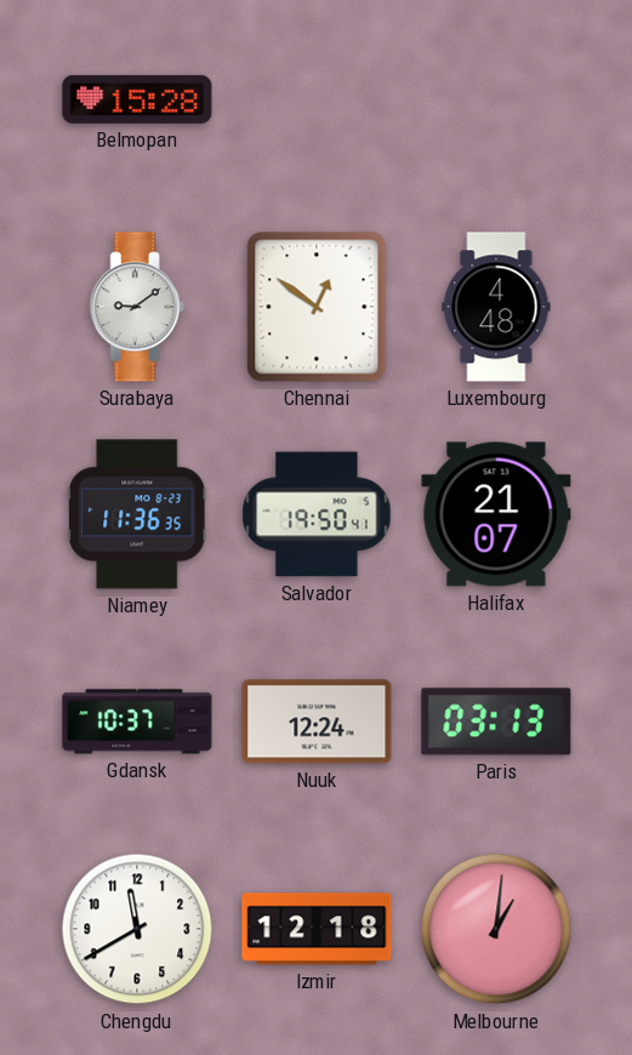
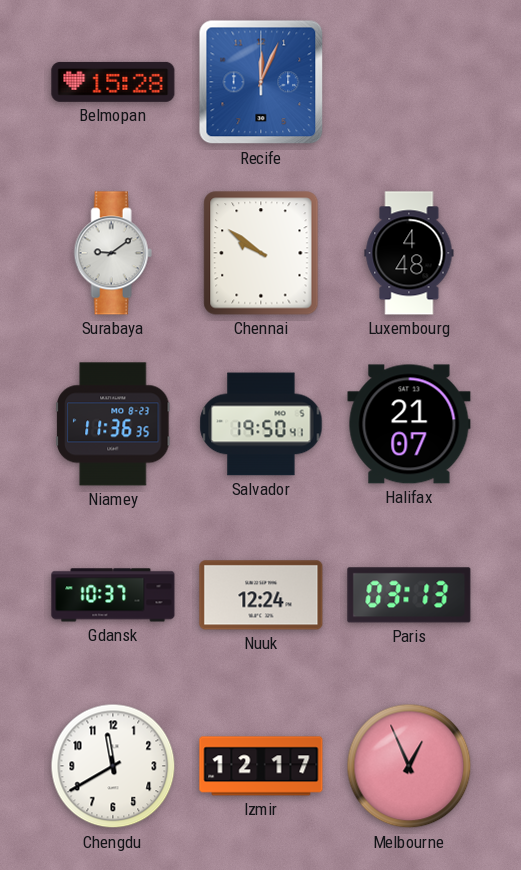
Recife: none -> 12:04 (261, 82)
Chennai: 12:51 -> 9:51 (261, 253)
Izmir: 12:18 -> 12:17 (261, 766)
Melbourne: 1:01 -> 12:56 (409, 766)
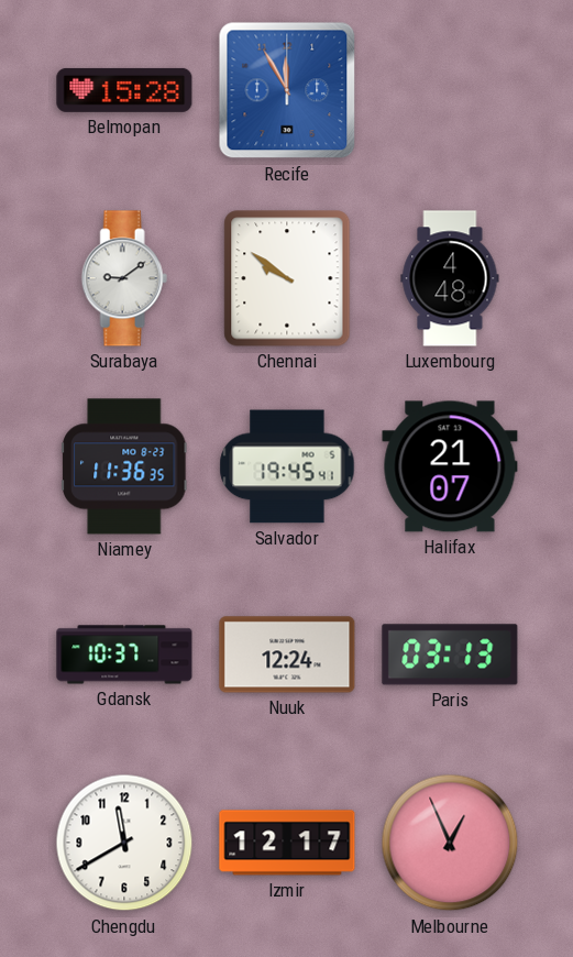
Recife: 12:04 -> 11:55 (287, 90)
Salvador: 19:50 -> 19:45 (287, 466)
